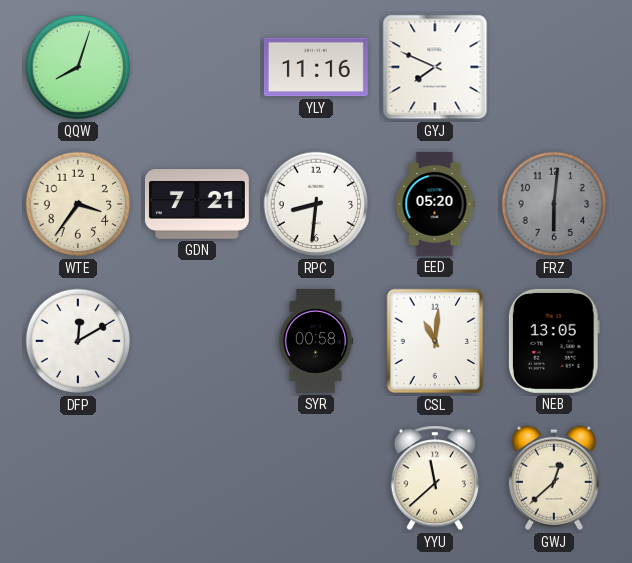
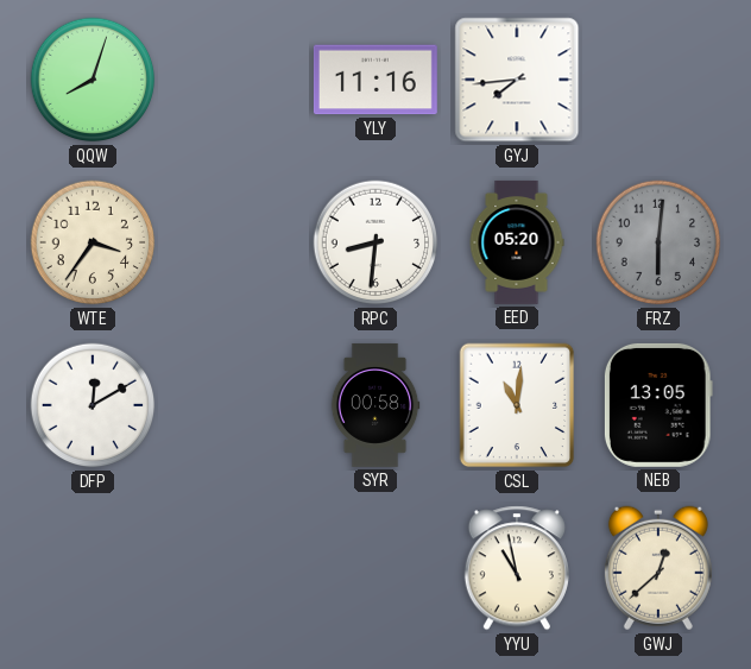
GYJ: 7:49 -> 7:44 (517, 80)
GDN: 7:21 -> none (197, 204)
YYU: 11:38 -> 10:58 (517, 568)
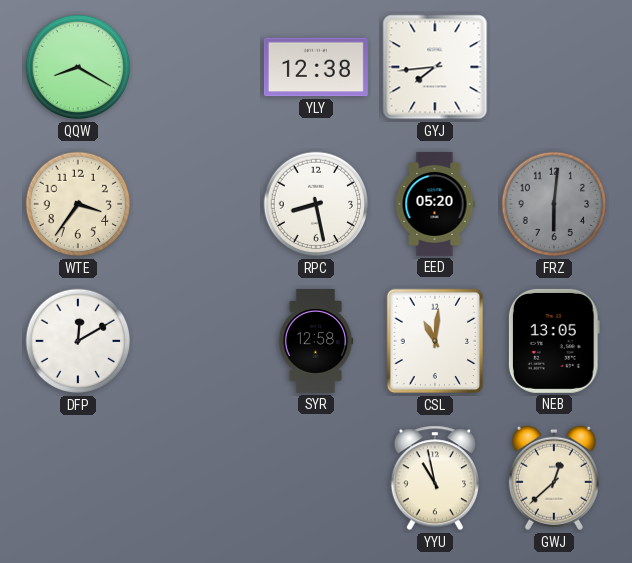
QQW: 8:03 -> 8:20 (78, 67)
YLY: 11:16 -> 12:38 (316, 67)
RPC: 8:31 -> 8:28 (316, 204)
SYR: 00:58 -> 12:58 (316, 341)
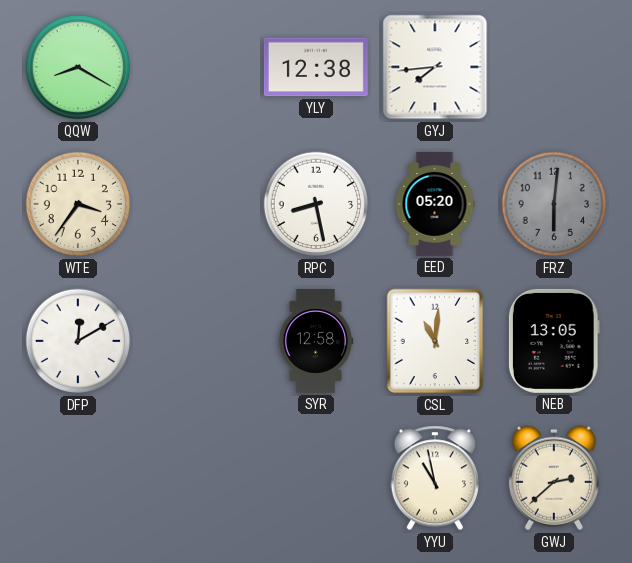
GWJ: 12:38 -> 2:38 (554, 478)
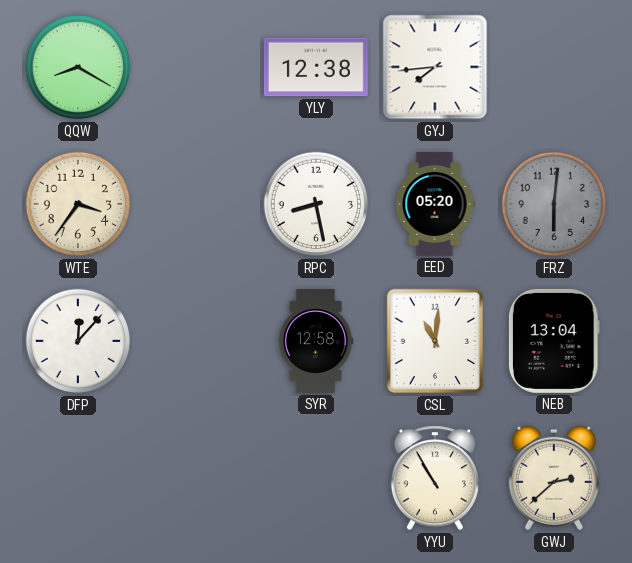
DFP: 12:10 -> 12:07 (78, 341)
NEB: 13:05 -> 13:04 (554, 341)
YYU: 10:58 -> 10:55 (435, 478)
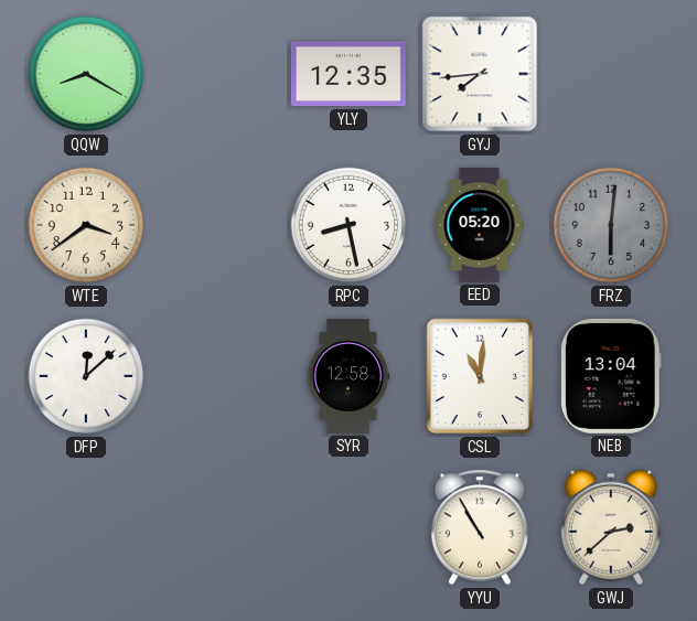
YLY: 12:38 -> 12:35 (349, 74)
WTE: 3:36 -> 3:39 (86, 225)
DFP: 12:07 -> 12:08 (86, 376)
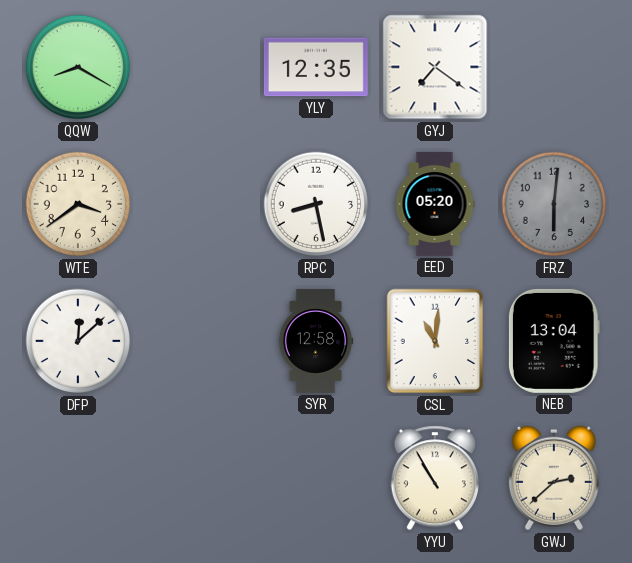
GYJ: 7:44 -> 7:21 (435, 67)
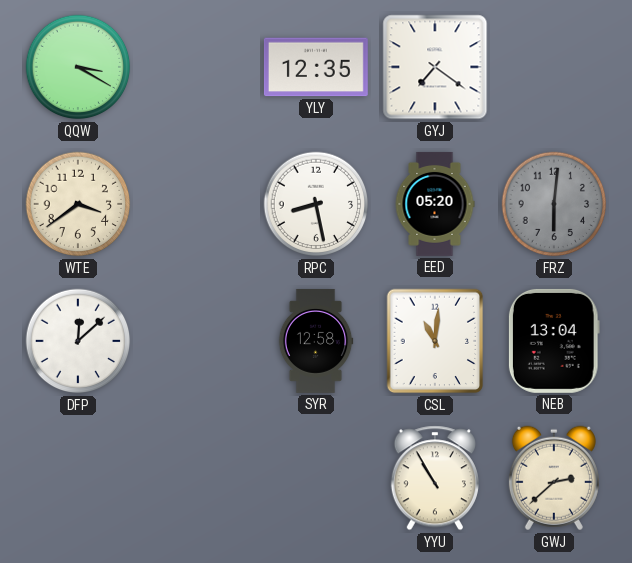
QQW: 8:20 -> 3:20 (78, 67)
